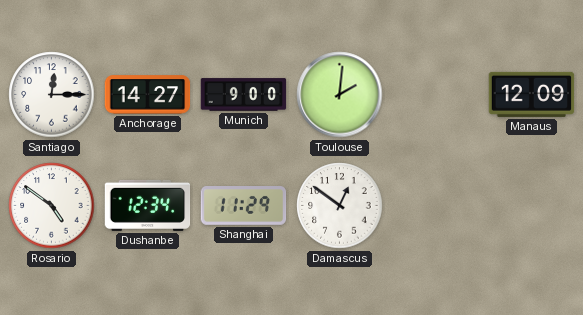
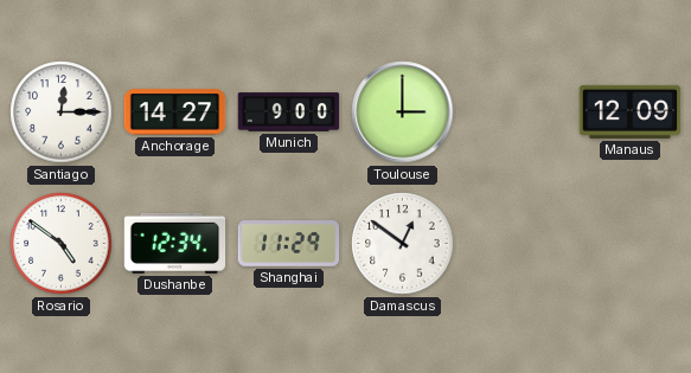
Toulouse: 2:01 -> 3:00 (403, 112)
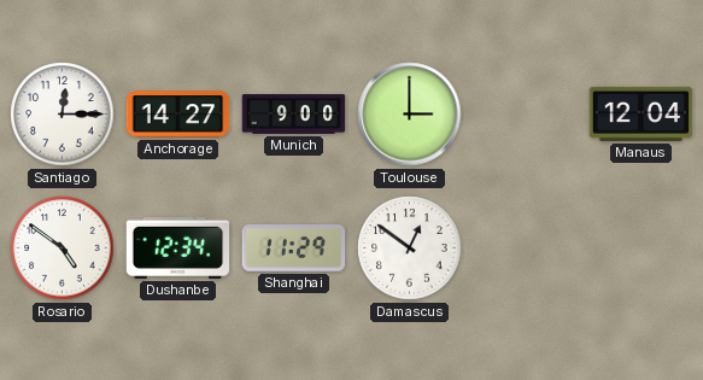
Manaus: 12:09 -> 12:04 (642, 113)
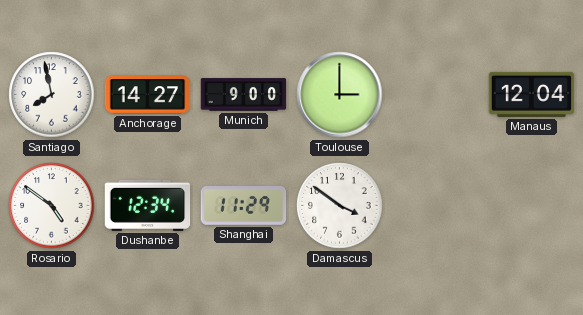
Santiago: 12:15 -> 7:58 (52, 95)
Damascus: 12:51 -> 3:51 (340, 206)
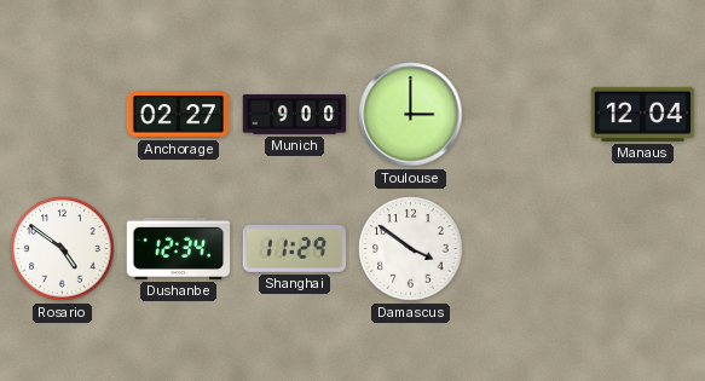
Santiago: 7:58 -> none (52, 95)
Anchorage: 14:27 -> 02:27 (179, 115)
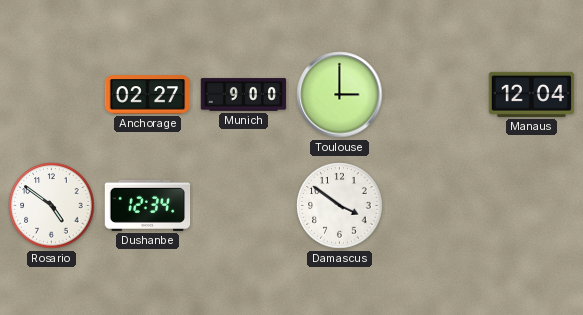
Shanghai: 11:29 -> none (295, 249)
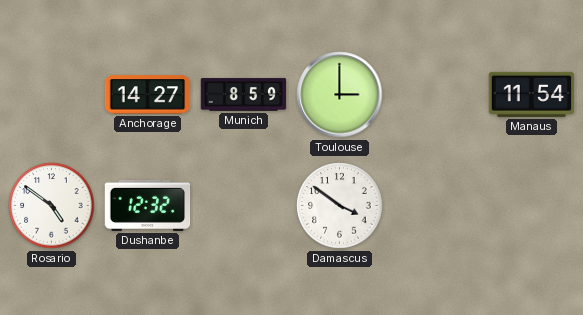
Anchorage: 02:27 -> 14:27 (148, 95)
Munich: 9:00 -> 8:59 (244, 95)
Manaus: 12:04 -> 11:54 (532, 94)
Dushanbe: 12:34 -> 12:32 (148, 205)
